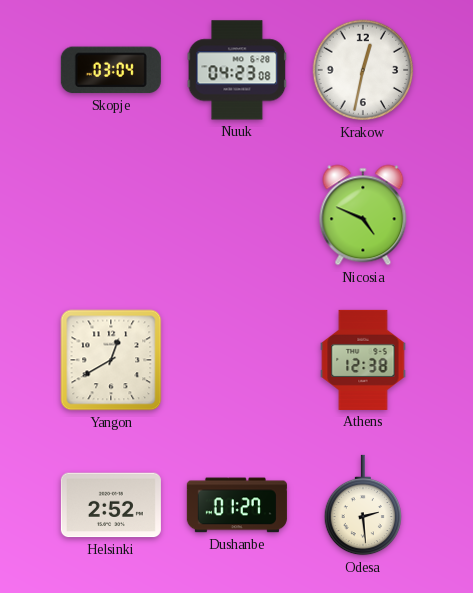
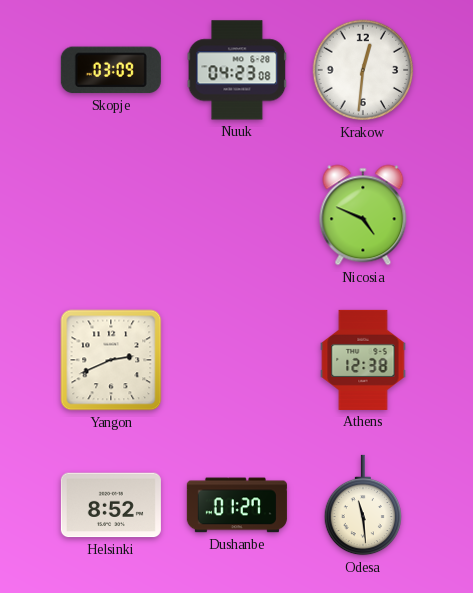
Skopje: 03:04 -> 03:09 (111, 70)
Krakow: 12:32 -> 12:31 (363, 70)
Yangon: 12:40 -> 2:41 (111, 360)
Helsinki: 2:52 -> 8:52 (111, 505)
Odesa: 2:29 -> 11:29 (362, 505)
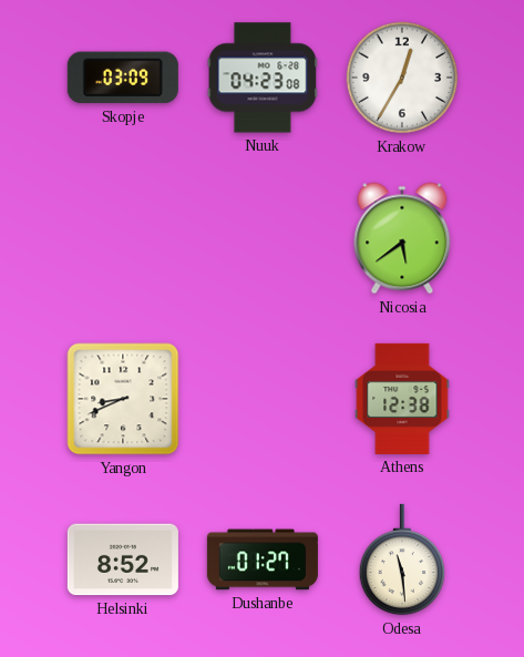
Krakow: 12:31 -> 12:35 (402, 78)
Nicosia: 4:49 -> 5:39 (402, 238)
Yangon: 2:41 -> 8:41 (123, 399)
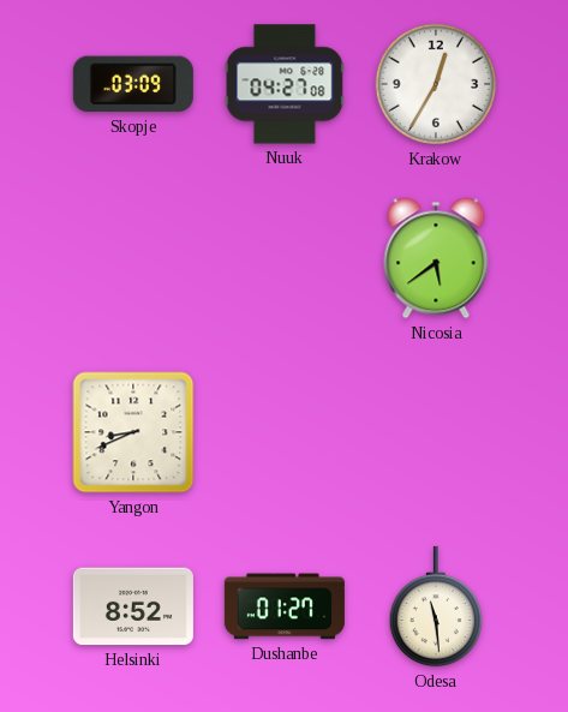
Nuuk: 04:23 -> 04:27 (285, 84)
Athens: 12:38 -> none (402, 399)
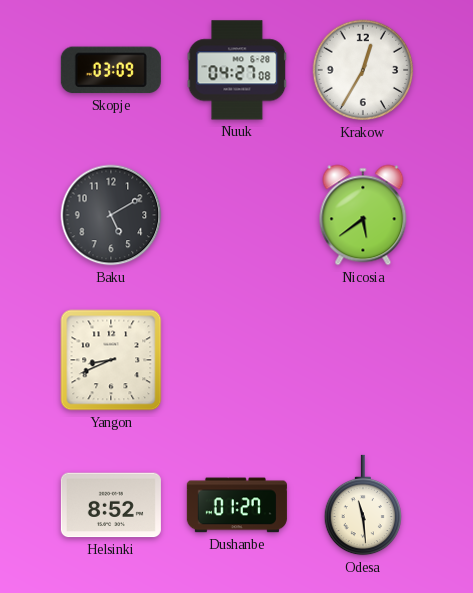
Baku: none -> 5:10 (111, 215)
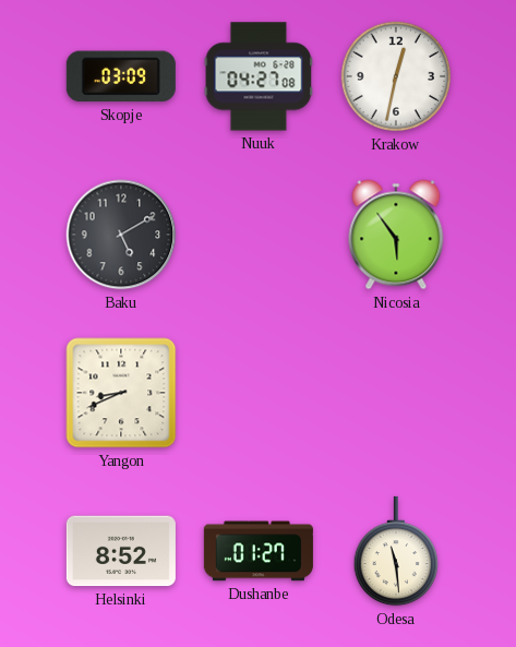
Krakow: 12:35 -> 12:32 (396, 76)
Nicosia: 5:39 -> 5:54 (396, 235)
